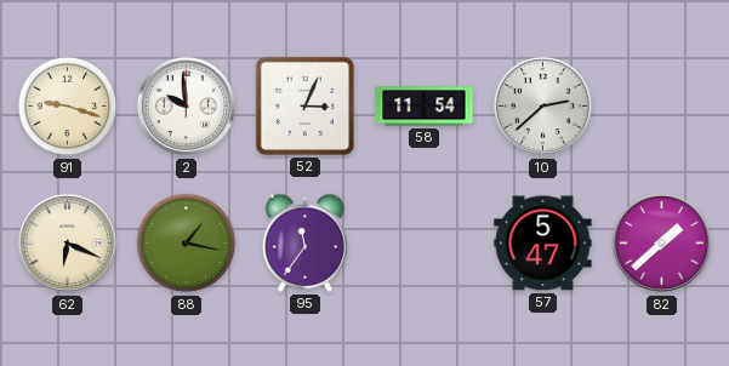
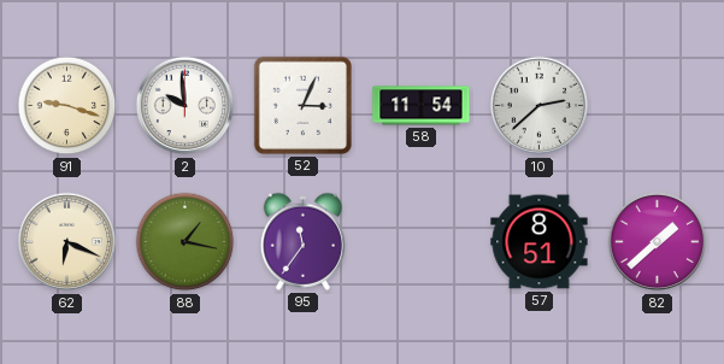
57: 5:47 -> 8:51 (540, 242)
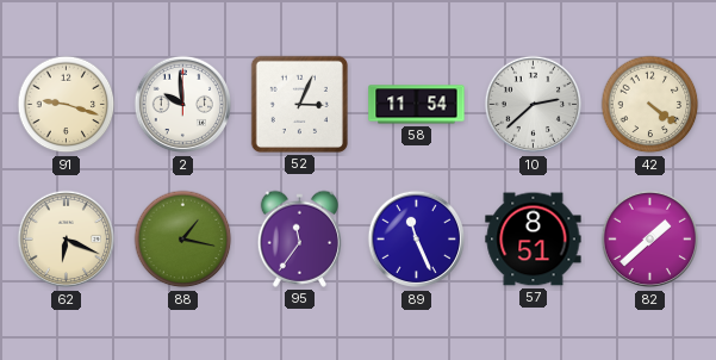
42: none -> 4:21 (650, 105)
89: none -> 11:26 (417, 240)
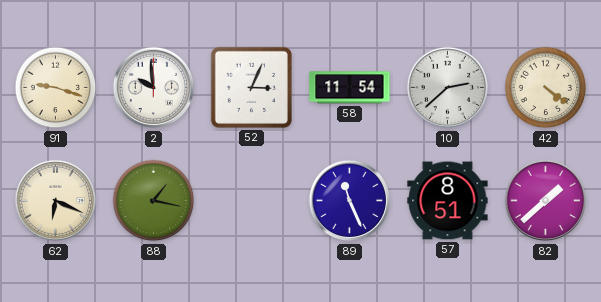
95: 11:36 -> none (299, 238)
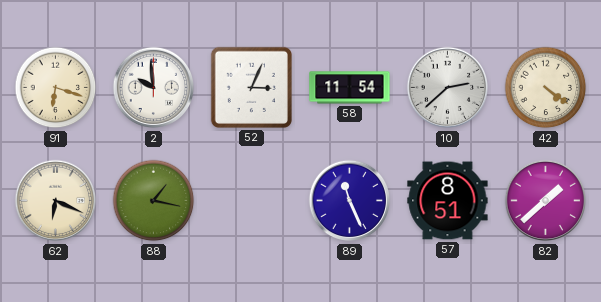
91: 9:18 -> 6:18 (56, 88)
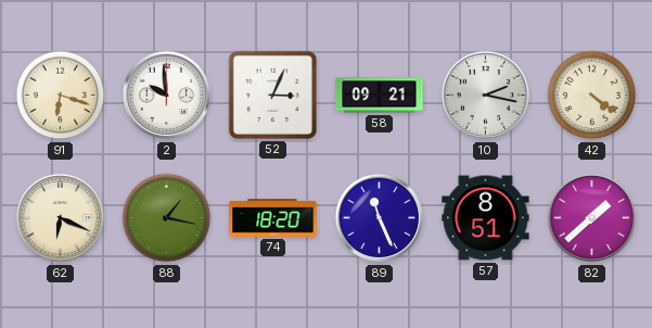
58: 11:54 -> 09:21 (380, 96)
10: 2:38 -> 2:17 (486, 96)
74: none -> 18:20 (273, 218)
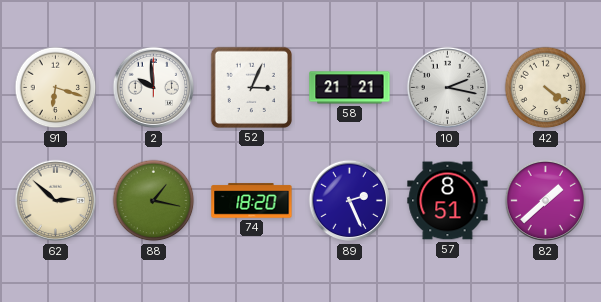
58: 09:21 -> 21:21 (350, 88)
62: 6:19 -> 2:52 (56, 201)
89: 11:26 -> 2:26 (350, 201)
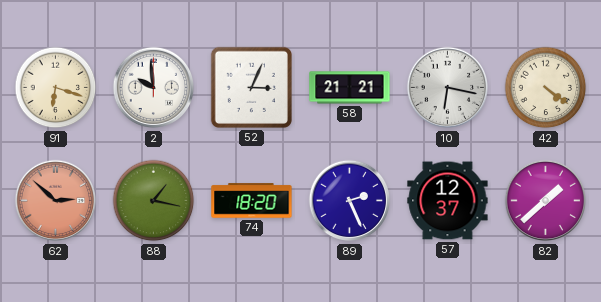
10: 2:17 -> 6:17 (448, 88)
62 dial: cream -> salmon (56, 201)
57: 8:51 -> 12:37 (448, 201)
